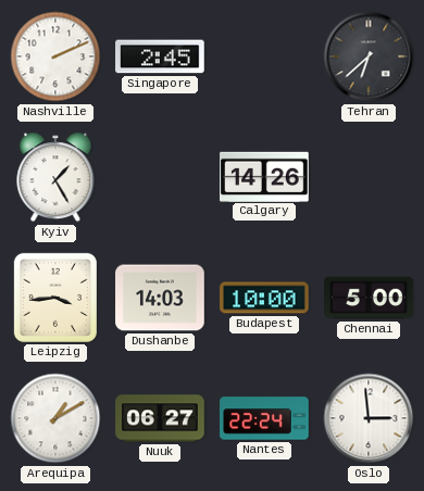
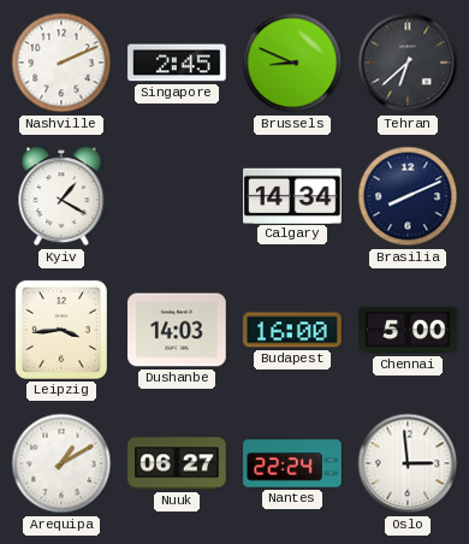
Brussels: none -> 8:49 (292, 63)
Kyiv: 1:25 -> 1:20 (61, 196)
Calgary: 14:26 -> 14:34 (292, 195)
Brasilia: none -> 8:11 (408, 196)
Budapest: 10:00 -> 16:00 (292, 330)
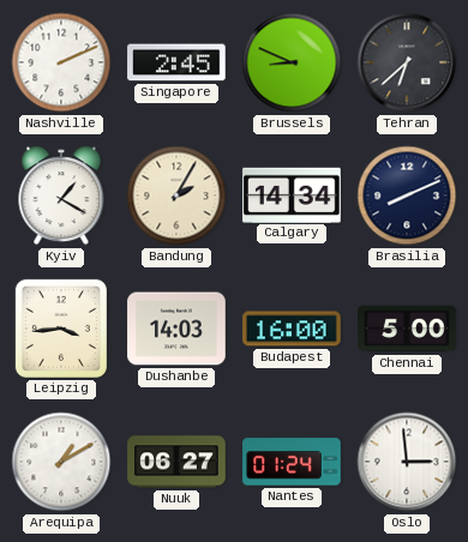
Bandung: none -> 2:05 (176, 195)
Nantes: 22:24 -> 01:24 (292, 462)
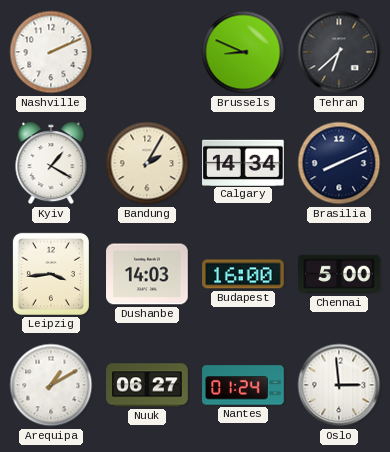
Singapore: 2:45 -> none (176, 62)
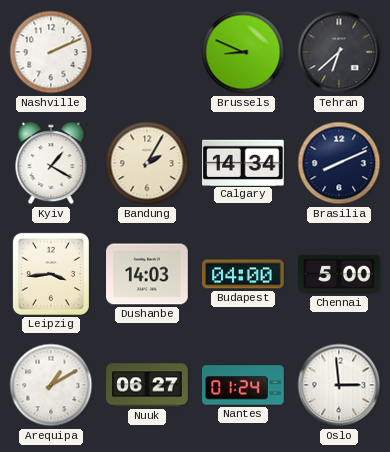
Budapest: 16:00 -> 04:00 (243, 274)
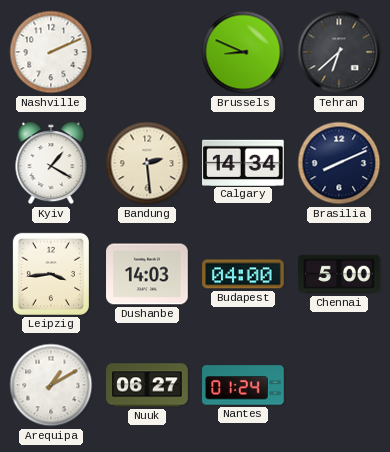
Bandung: 2:05 -> 2:29 (147, 163)
Oslo: 2:59 -> none (339, 385)
